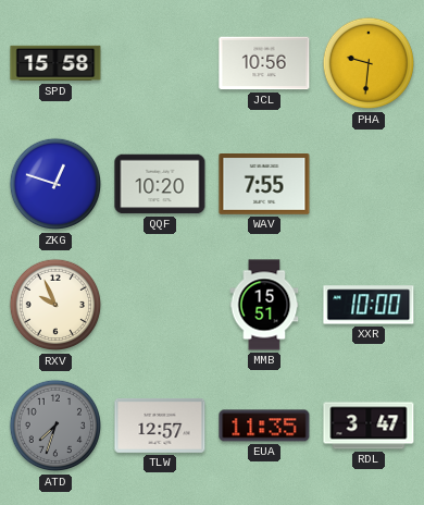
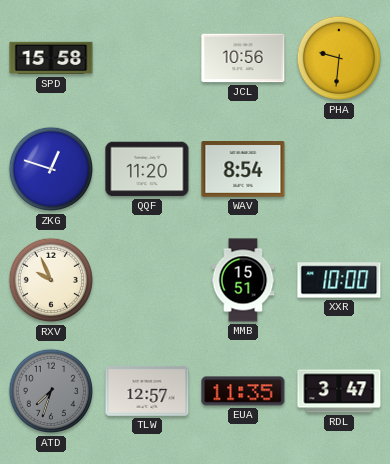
QQF: 10:20 -> 11:20 (147, 169)
WAV: 7:55 -> 8:54 (243, 170)
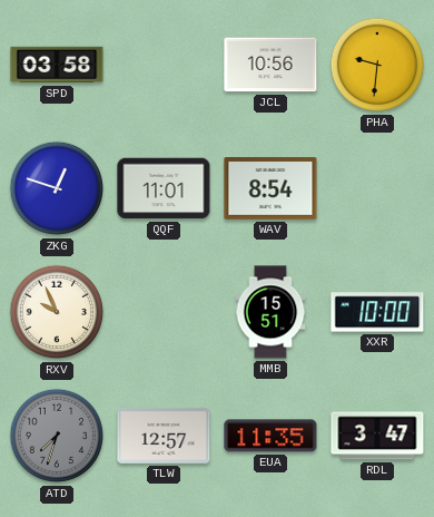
SPD: 15:58 -> 03:58 (57, 65)
QQF: 11:20 -> 11:01 (164, 188)
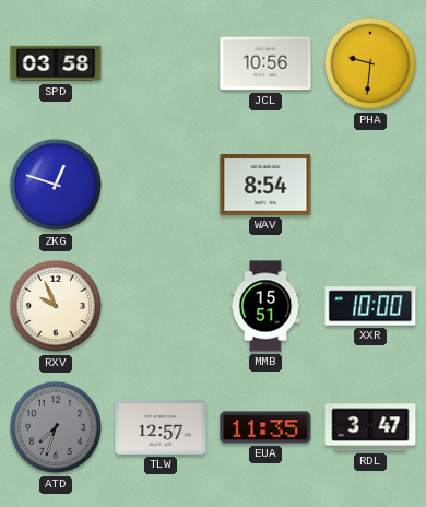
QQF: 11:01 -> none (164, 188)
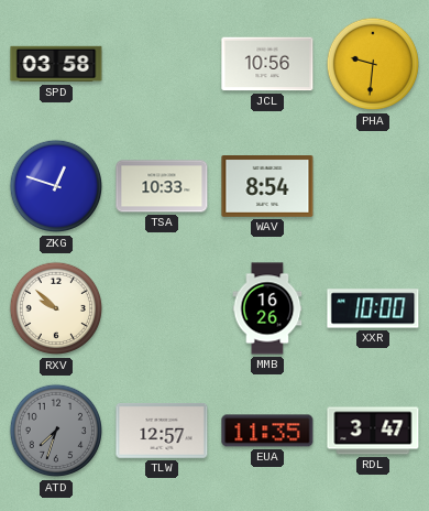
TSA: none -> 10:33 (162, 186)
RXV: 9:56 -> 9:52 (56, 308)
MMB: 15:51 -> 16:26 (267, 308)
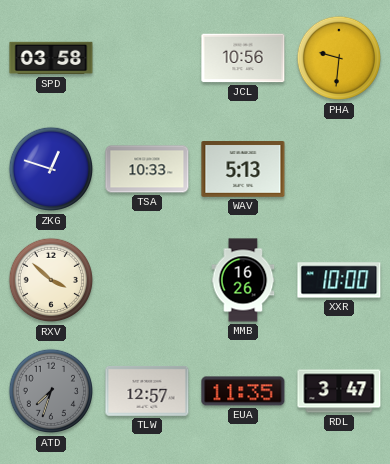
WAV: 8:54 -> 5:13 (243, 170)
RXV: 9:52 -> 3:52 (51, 280)
